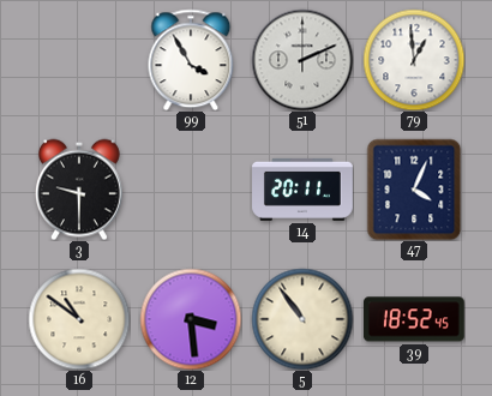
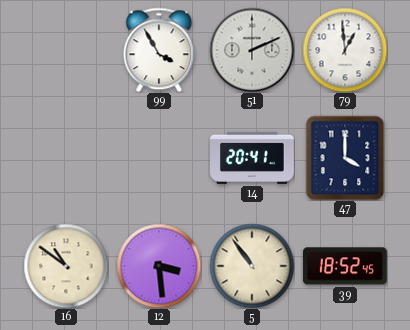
3: 9:30 -> none (79, 190)
14: 20:11 -> 20:41 (253, 158)
47: 4:04 -> 4:00 (345, 158)
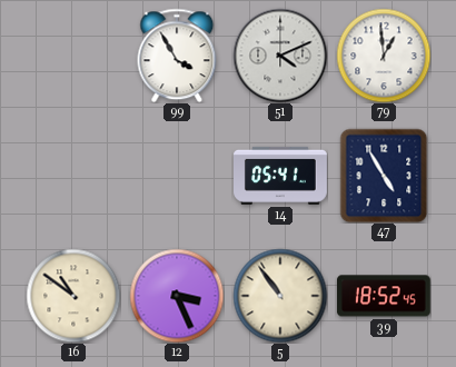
51: 2:11 -> 4:11 (280, 56)
14: 20:41 -> 05:41 (281, 176)
47: 4:00 -> 4:55 (384, 176)
12: 3:29 -> 3:26 (177, 296)
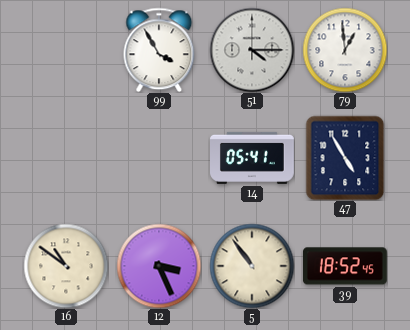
51: 4:11 -> 4:15 (252, 50)
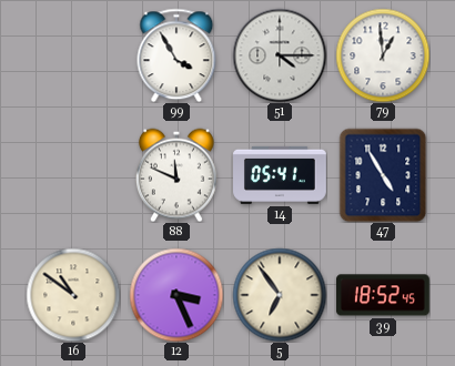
88: none -> 11:49 (176, 175)
5: 10:54 -> 6:54 (280, 295)
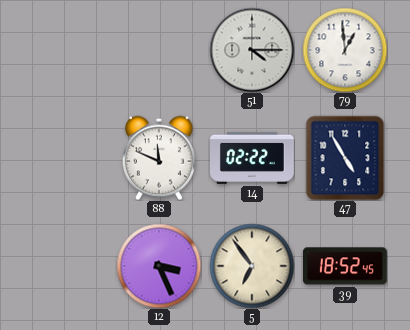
99: 3:55 -> none (176, 55)
14: 05:41 -> 02:22 (253, 158)
16: 10:51 -> none (73, 295)
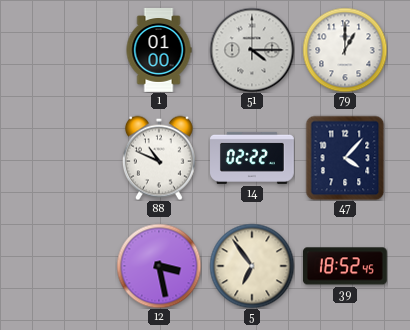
1: none -> 01:00 (159, 51)
79: 12:59 -> 1:00 (345, 50)
88: 11:49 -> 10:49 (159, 158)
47: 4:55 -> 4:07 (345, 158)
12: 3:26 -> 3:28 (159, 266)
